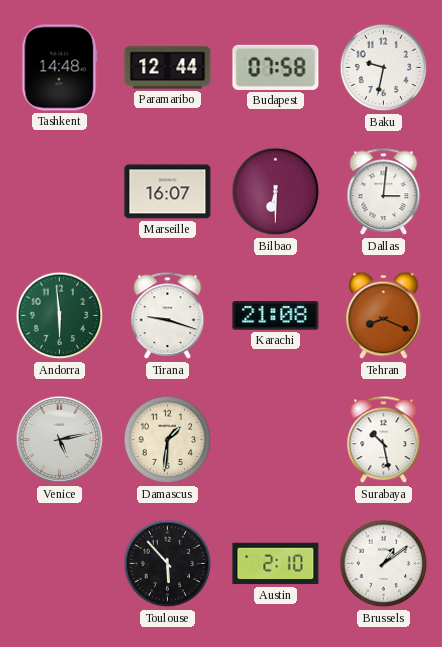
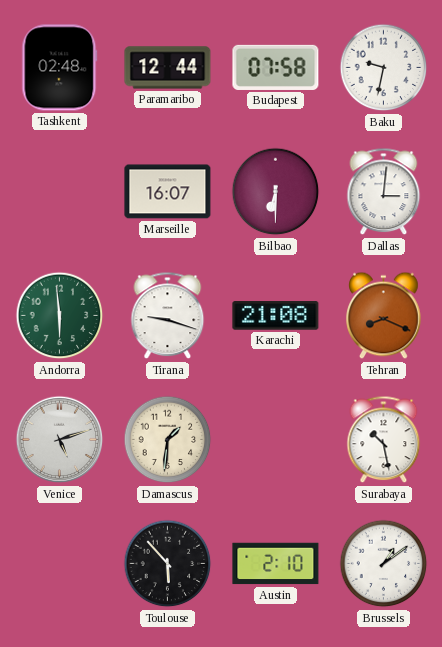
Tashkent: 14:48 -> 02:48 (60, 68)
Venice: 5:13 -> 5:12 (60, 440)
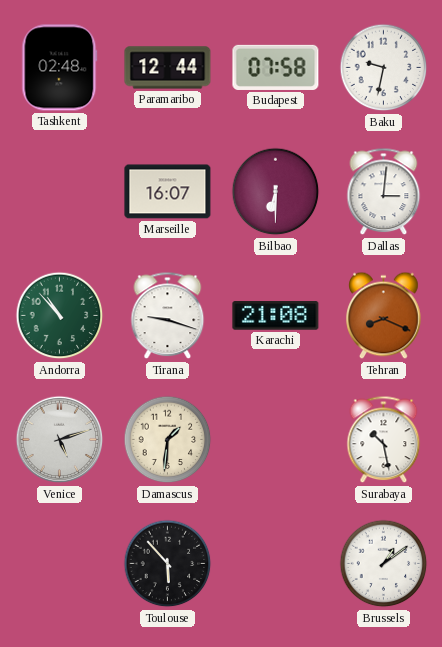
Andorra: 5:59 -> 10:53 (60, 316)
Austin: 2:10 -> none (276, 564)
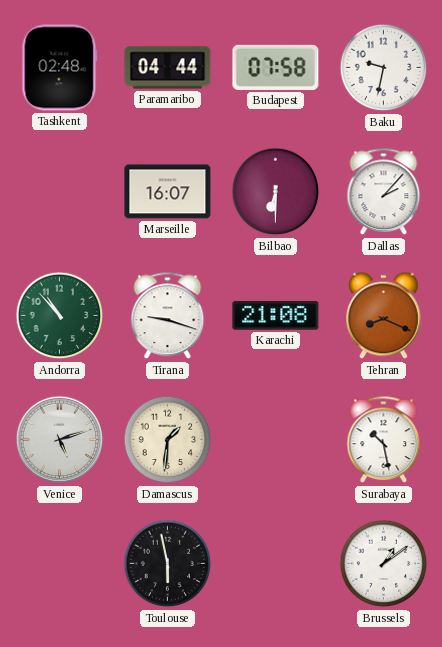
Paramaribo: 12:44 -> 04:44 (168, 68)
Dallas: 3:01 -> 2:07 (384, 192)
Toulouse: 5:53 -> 5:58 (168, 564)
